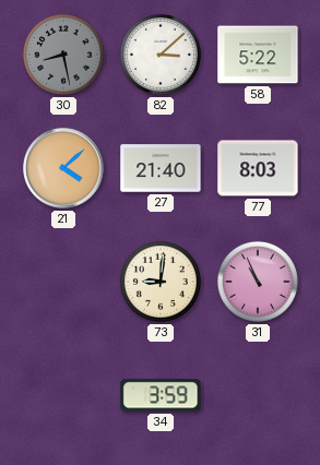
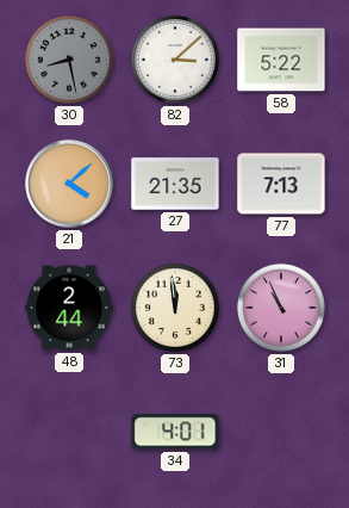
27: 21:40 -> 21:35 (175, 184)
77: 8:03 -> 7:13 (281, 184)
48: none -> 2:44 (69, 308)
73: 9:01 -> 11:59 (175, 308)
34: 3:59 -> 4:01 (175, 432)
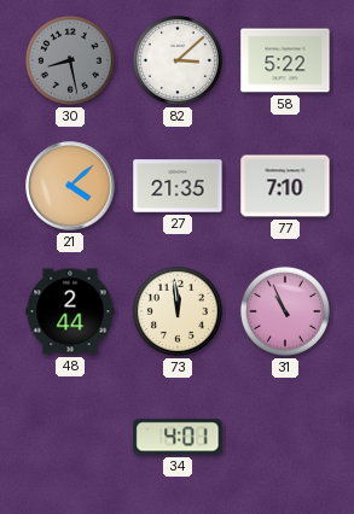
77: 7:13 -> 7:10 (285, 186)
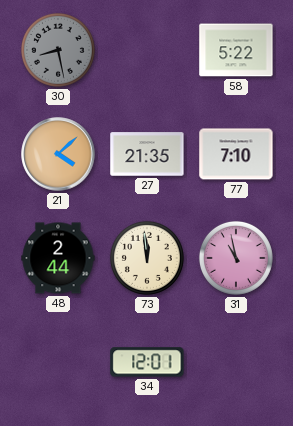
82: 3:08 -> none (178, 60)
31: 10:56 -> 10:58 (236, 258)
34: 4:01 -> 12:01 (147, 362)
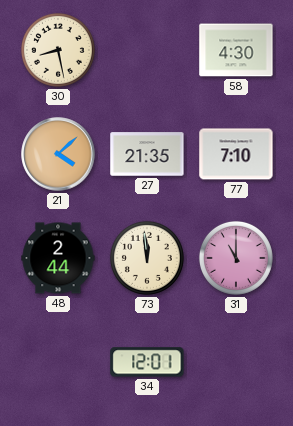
30 dial: grey -> cream (58, 50)
58: 5:22 -> 4:30 (236, 50)
31: 10:58 -> 11:00 (236, 258)
